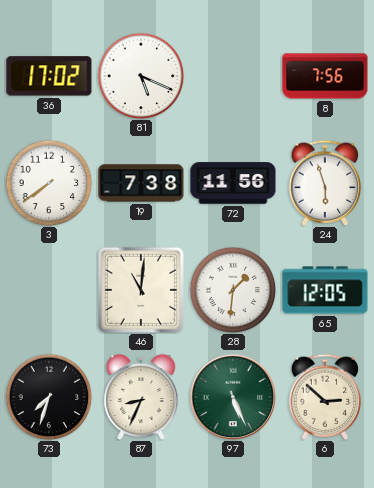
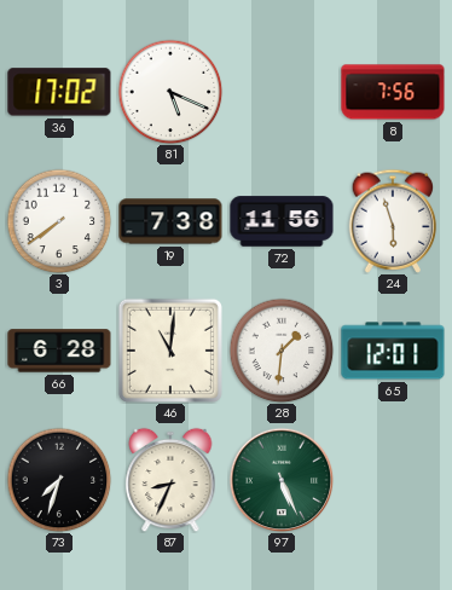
66: none -> 6:28 (59, 351)
65: 12:05 -> 12:01 (393, 351)
6: 2:52 -> none (325, 397)
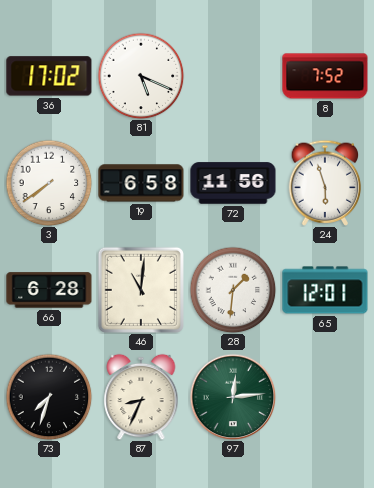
8: 7:56 -> 7:52 (325, 76)
19: 7:38 -> 6:58 (141, 183)
97: 5:26 -> 12:14 (233, 397)
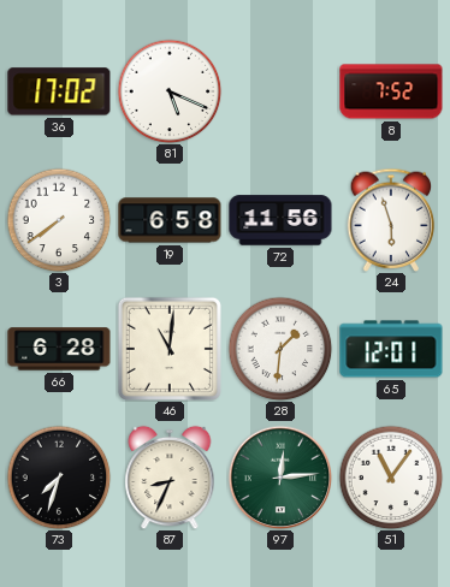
51: none -> 11:06 (391, 478)
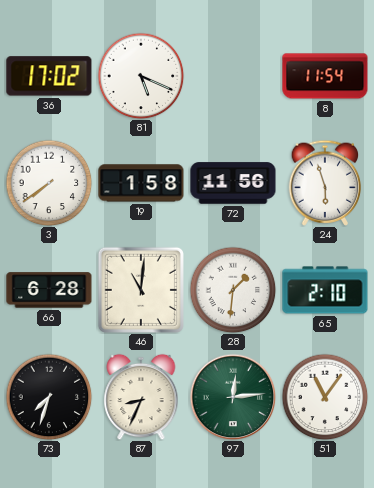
8: 7:52 -> 11:54 (325, 76)
19: 6:58 -> 1:58 (141, 183)
65: 12:01 -> 2:10 (325, 290)
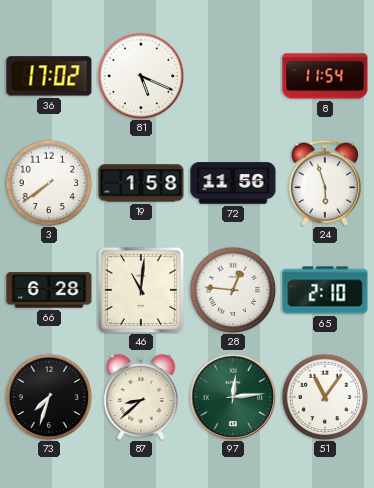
28: 1:31 -> 12:46 (233, 290)
87: 8:34 -> 8:38 (141, 397)
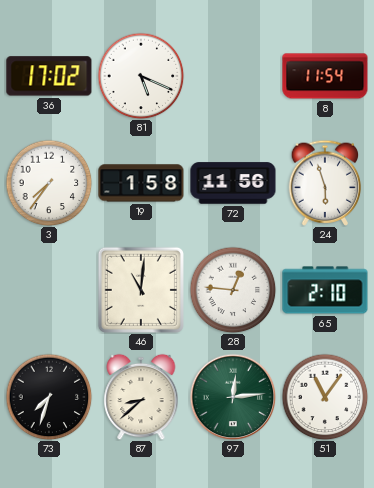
3: 7:39 -> 7:36 (49, 183)
66: 6:28 -> none (49, 290)
